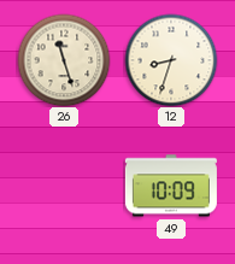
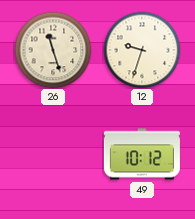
12: 8:33 -> 9:33 (142, 50)
49: 10:09 -> 10:12 (142, 154)
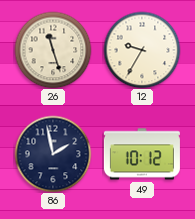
12: 9:33 -> 9:35 (142, 50)
86: none -> 1:58 (53, 154)
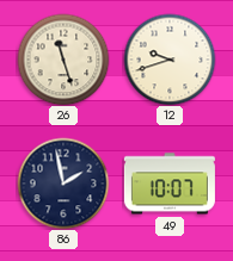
12: 9:35 -> 9:42 (170, 60)
49: 10:12 -> 10:07 (170, 184)
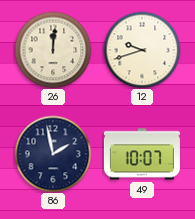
26: 11:27 -> 12:01 (53, 50)
